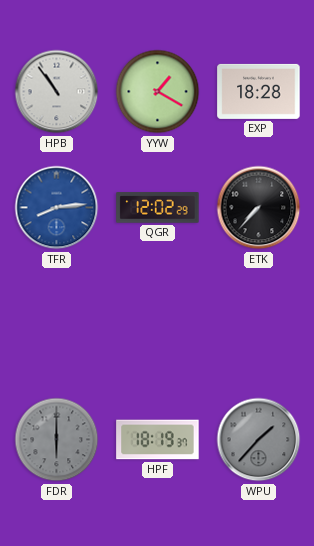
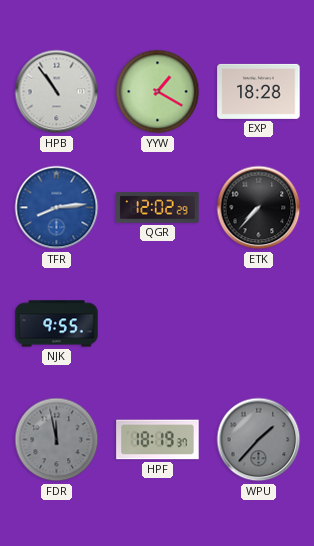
NJK: none -> 9:55 (57, 324)
FDR: 6:00 -> 11:58 (57, 440)
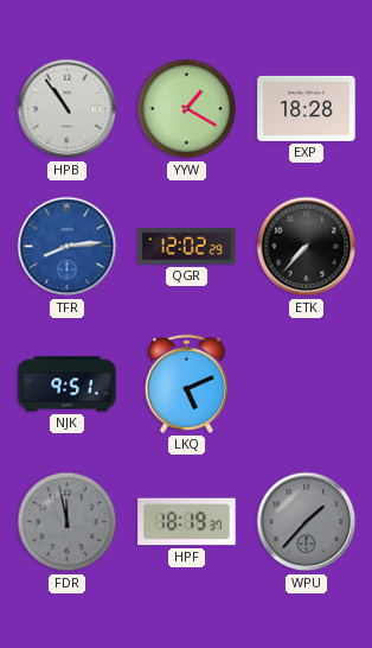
NJK: 9:55 -> 9:51 (68, 385)
LKQ: none -> 5:11 (186, 383)
